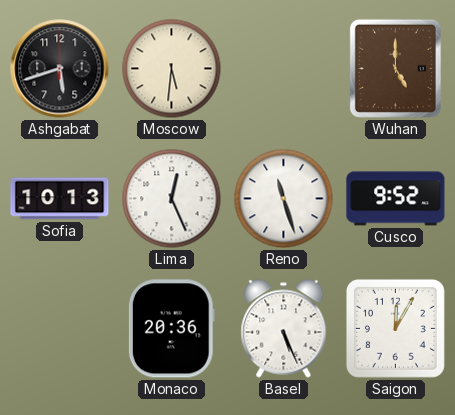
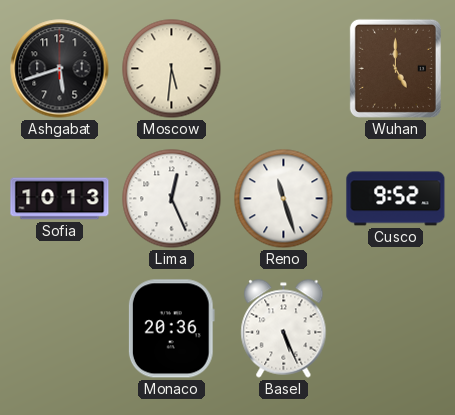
Saigon: 12:05 -> none (395, 328)
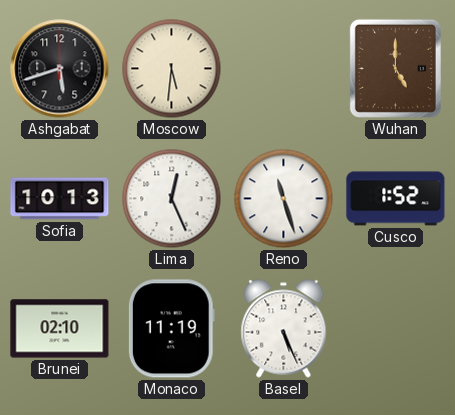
Cusco: 9:52 -> 1:52 (396, 199)
Brunei: none -> 02:10 (60, 329)
Monaco: 20:36 -> 11:19 (171, 329)
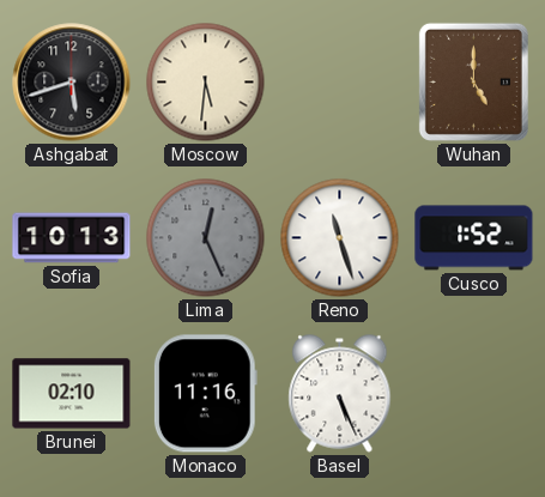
Lima dial: white -> grey (206, 238)
Monaco: 11:19 -> 11:16 (205, 394)
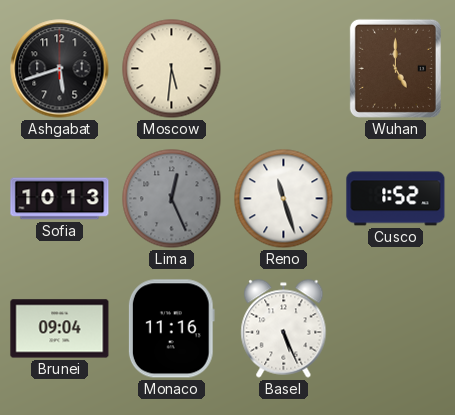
Brunei: 02:10 -> 09:04 (60, 329)
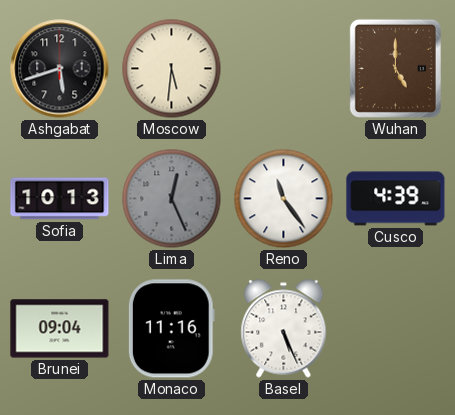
Reno: 11:27 -> 11:24 (284, 199)
Cusco: 1:52 -> 4:39 (396, 199)
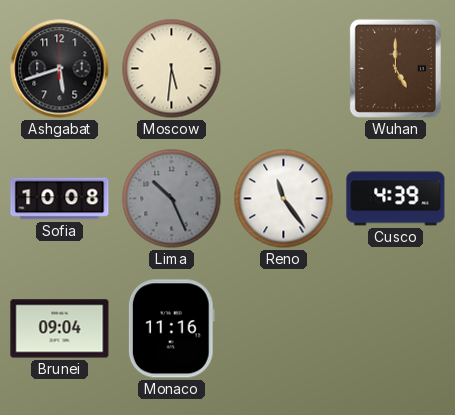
Sofia: 10:13 -> 10:08 (60, 199)
Lima: 12:26 -> 10:26 (172, 199)
Basel: 5:26 -> none (284, 329)
